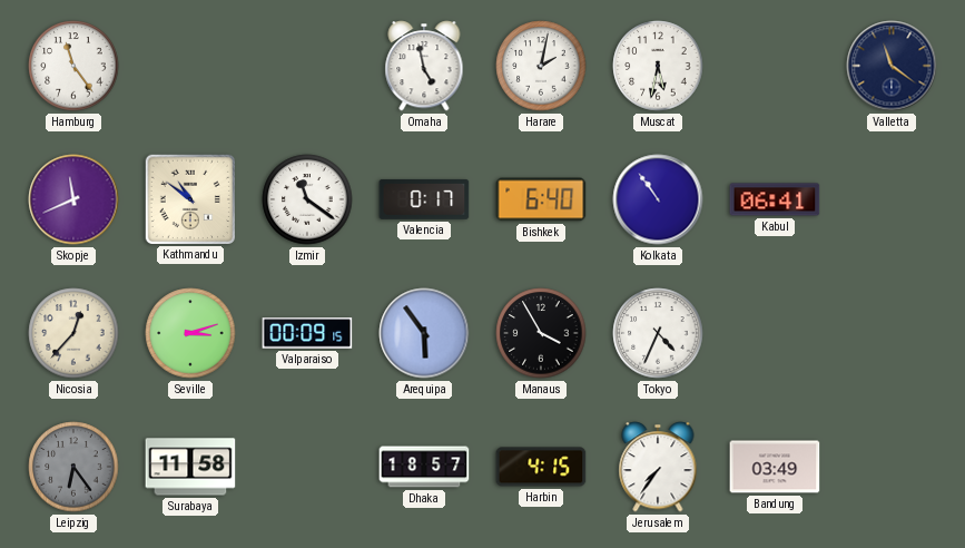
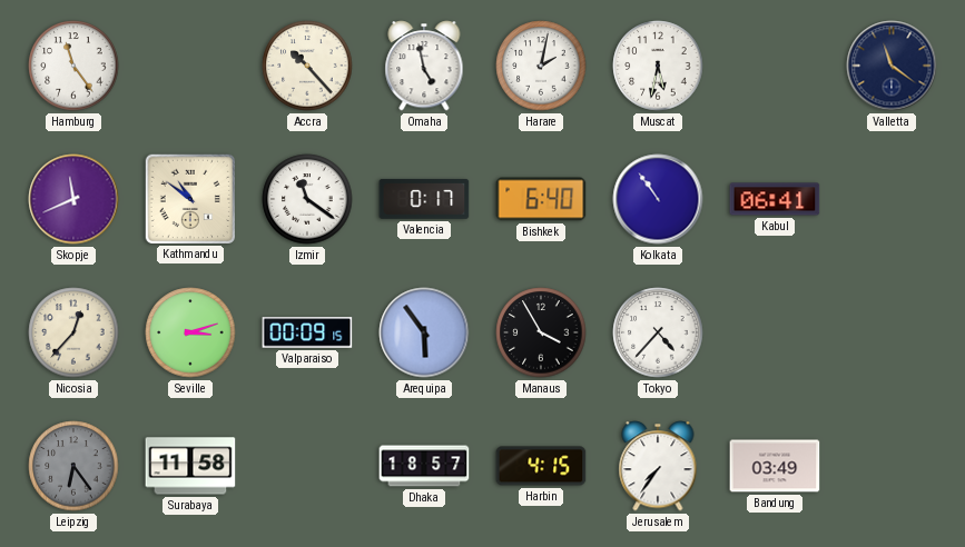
Accra: none -> 10:23 (307, 66)
Tokyo: 4:34 -> 4:37 (658, 332)
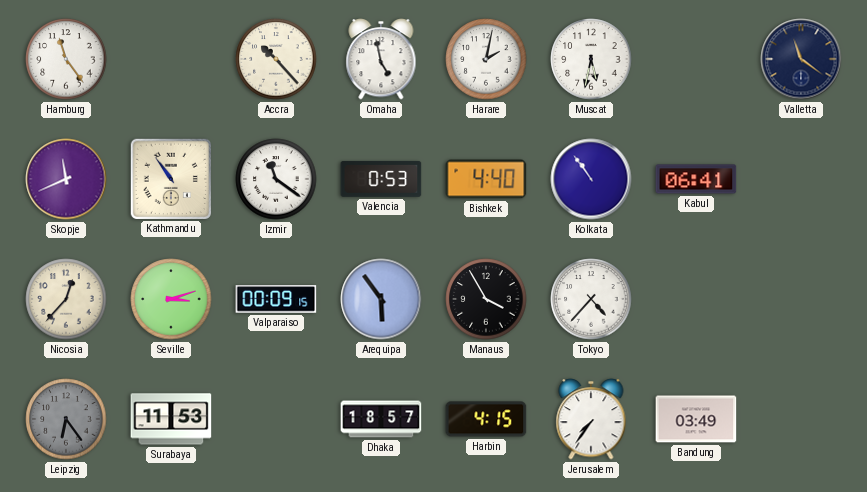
Kathmandu: 10:51 -> 10:54 (170, 178)
Valencia: 0:17 -> 0:53 (381, 179)
Bishkek: 6:40 -> 4:40 (486, 179)
Surabaya: 11:58 -> 11:53 (171, 419)
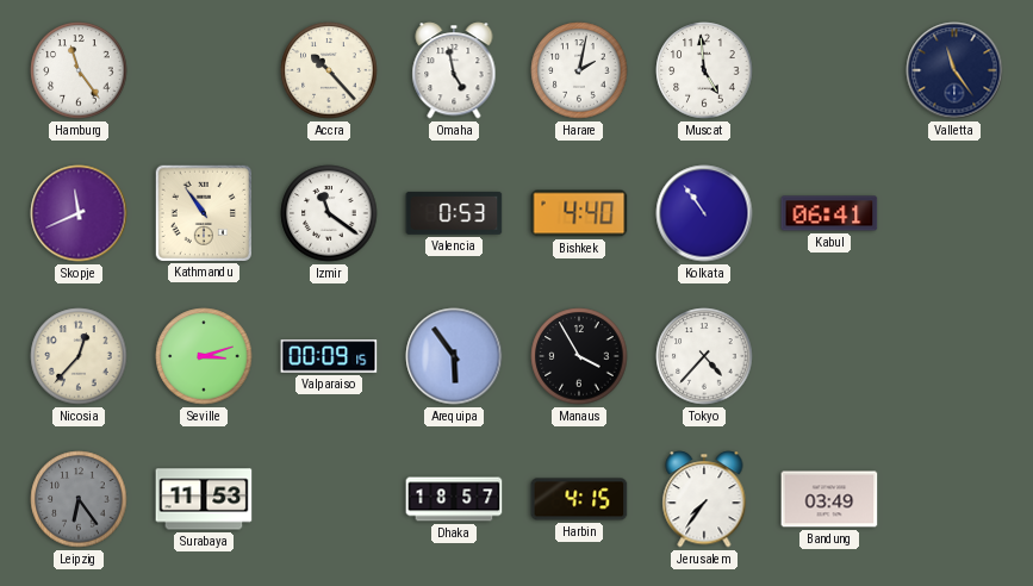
Muscat: 5:32 -> 4:59 (704, 70)
Valletta: 11:21 -> 11:24 (954, 70)
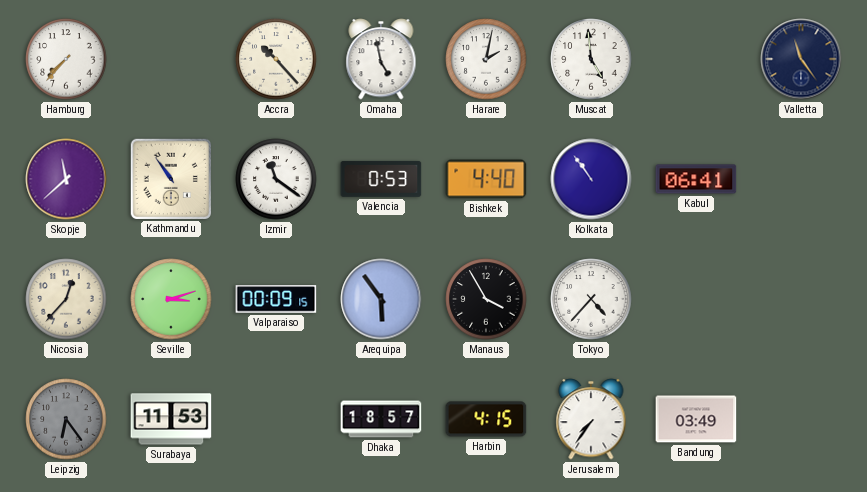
Hamburg: 11:24 -> 7:37 (66, 59)
Skopje: 11:41 -> 11:38 (66, 179)
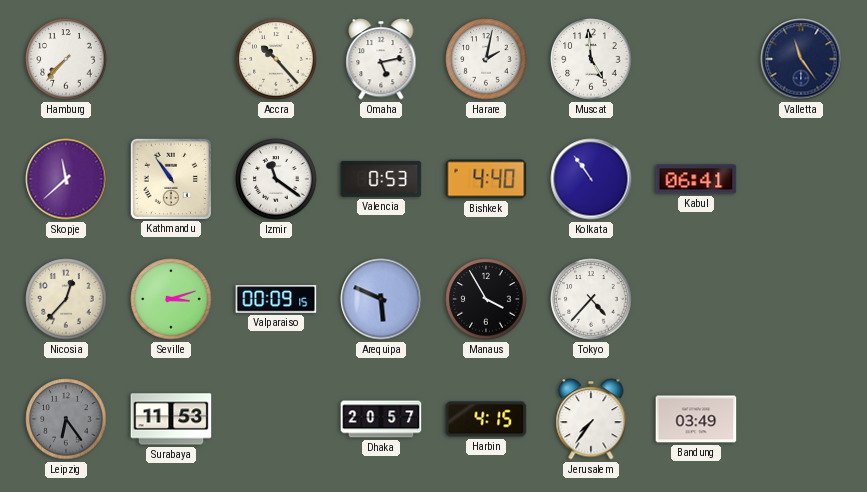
Omaha: 4:58 -> 5:13 (381, 59)
Arequipa: 5:54 -> 5:49 (381, 299)
Dhaka: 18:57 -> 20:57 (381, 419)
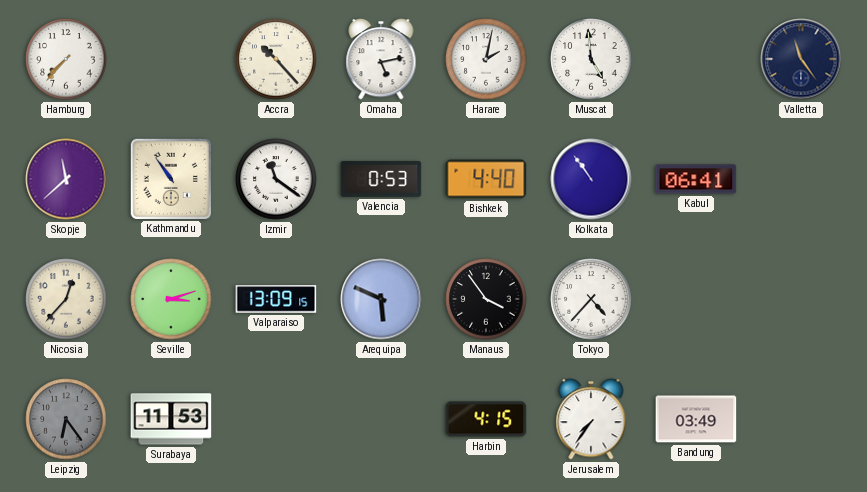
Valparaiso: 00:09 -> 13:09 (276, 299)
Manaus: 3:55 -> 3:54 (486, 299)
Dhaka: 20:57 -> none (381, 419)
